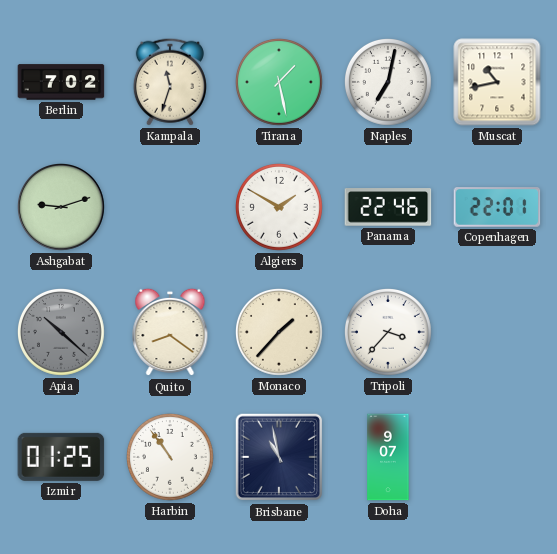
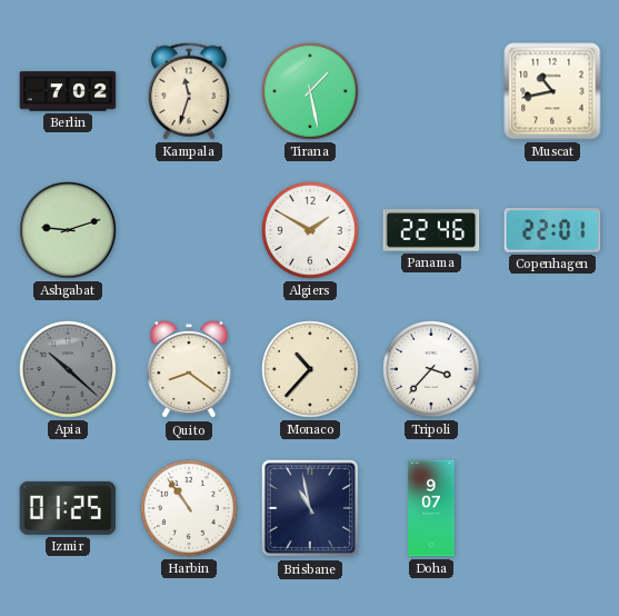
Naples: 7:02 -> none (389, 83)
Monaco: 1:37 -> 10:37 (311, 370)
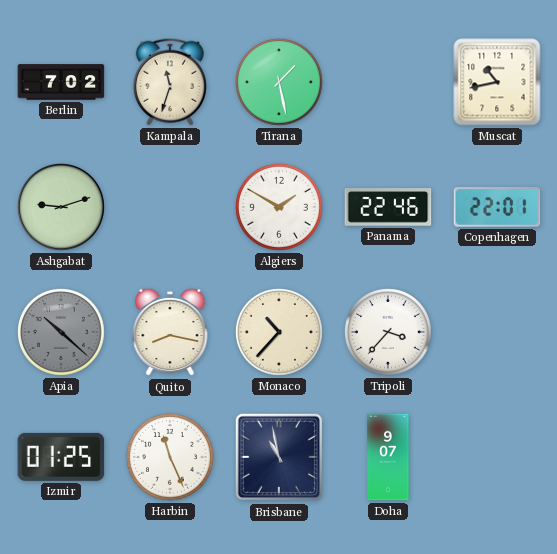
Quito: 8:21 -> 8:17 (170, 332)
Harbin: 10:54 -> 11:26 (171, 458)
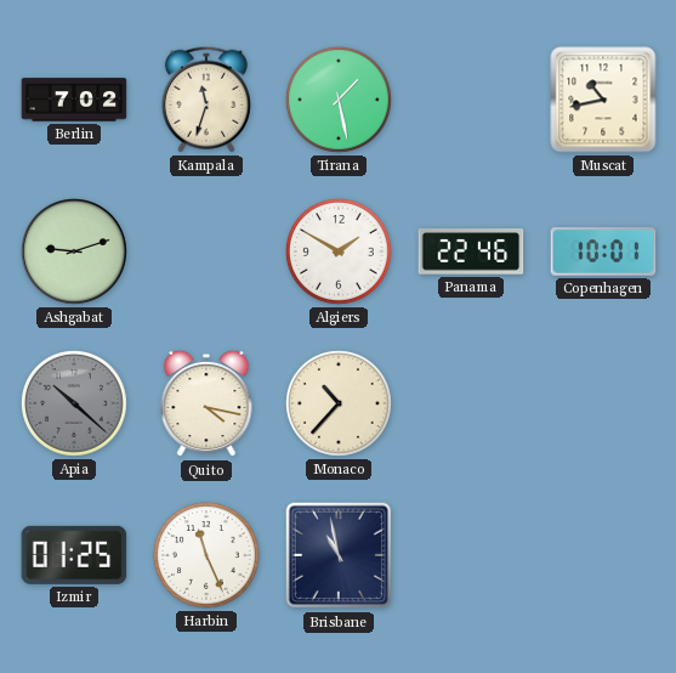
Copenhagen: 22:01 -> 10:01 (603, 251)
Quito: 8:17 -> 4:17 (206, 403)
Tripoli: 3:37 -> none (389, 333)
Doha: 9:07 -> none (388, 457)
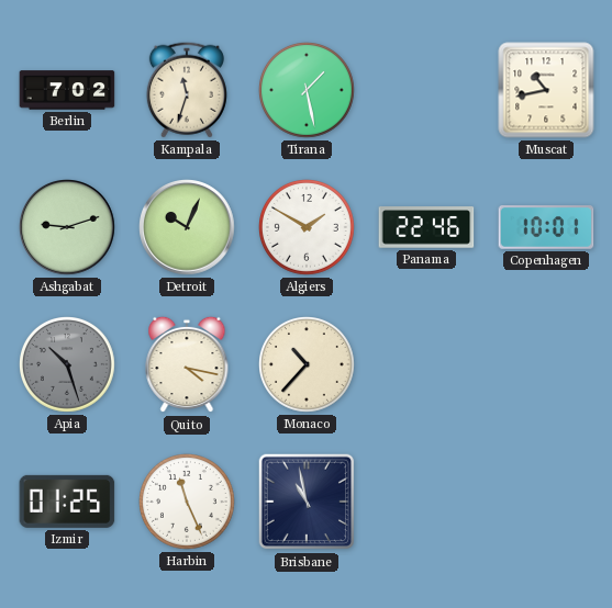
Detroit: none -> 10:04 (188, 228)
Apia: 10:22 -> 10:27 (68, 365)
